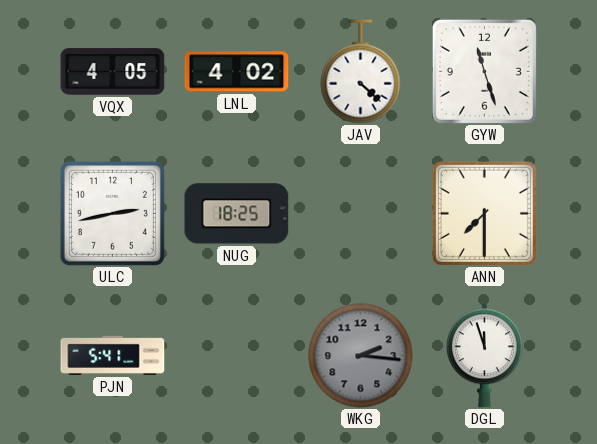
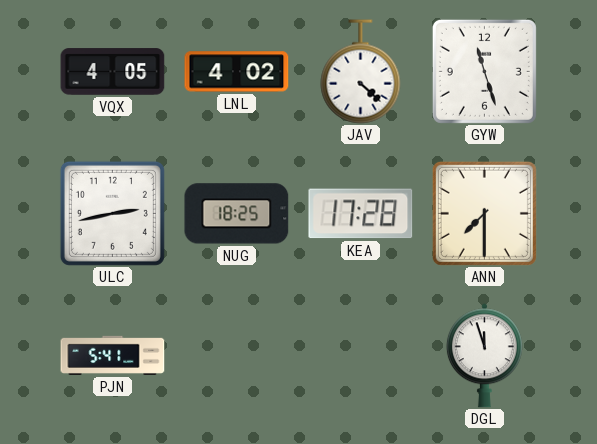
KEA: none -> 17:28 (361, 214)
WKG: 2:16 -> none (361, 356)
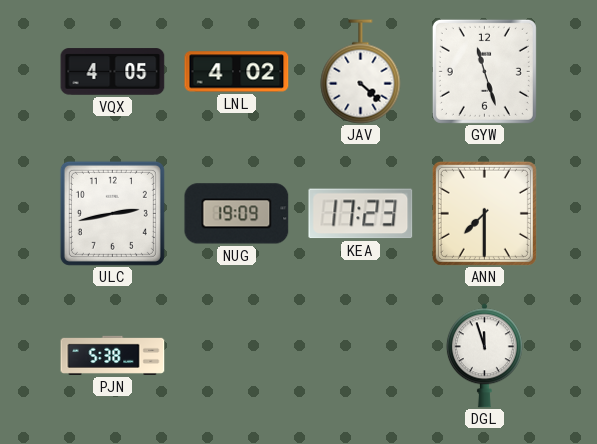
NUG: 18:25 -> 19:09 (237, 214)
KEA: 17:28 -> 17:23 (361, 214)
PJN: 5:41 -> 5:38 (113, 355)
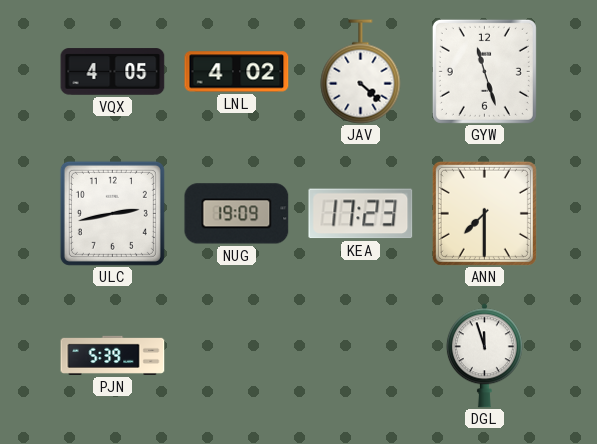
PJN: 5:38 -> 5:39 (113, 355)
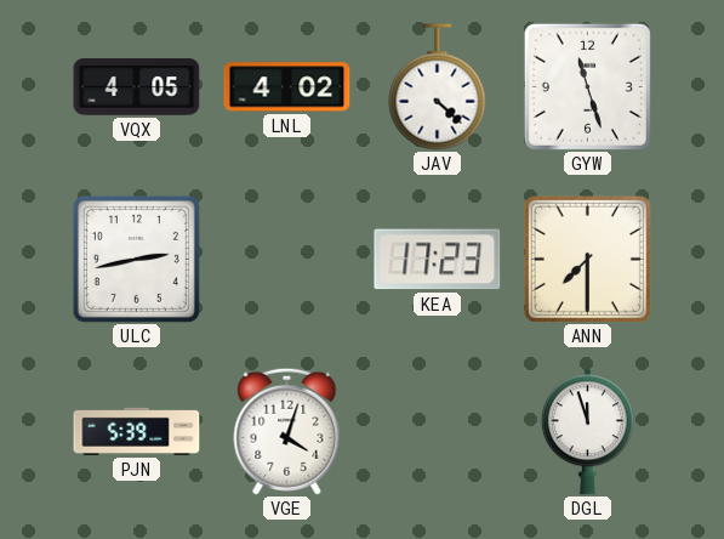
NUG: 19:09 -> none (237, 214)
VGE: none -> 4:03 (287, 431)
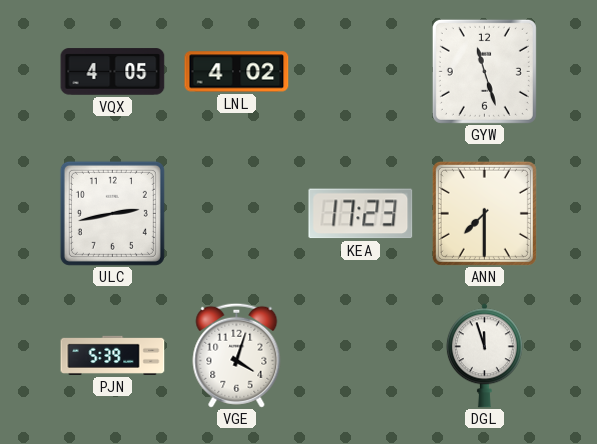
JAV: 4:22 -> none (438, 87)
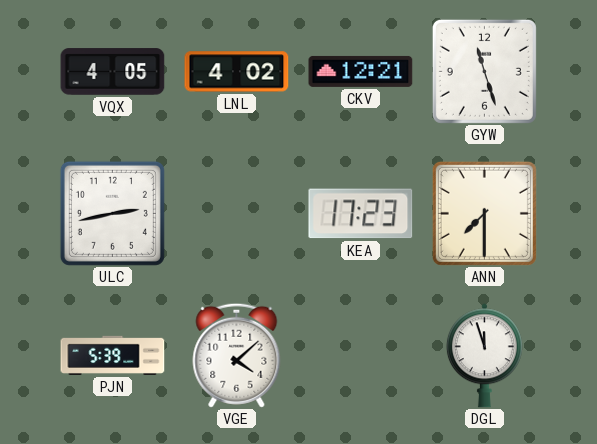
CKV: none -> 12:21 (361, 71)
VGE: 4:03 -> 4:08 (237, 355)
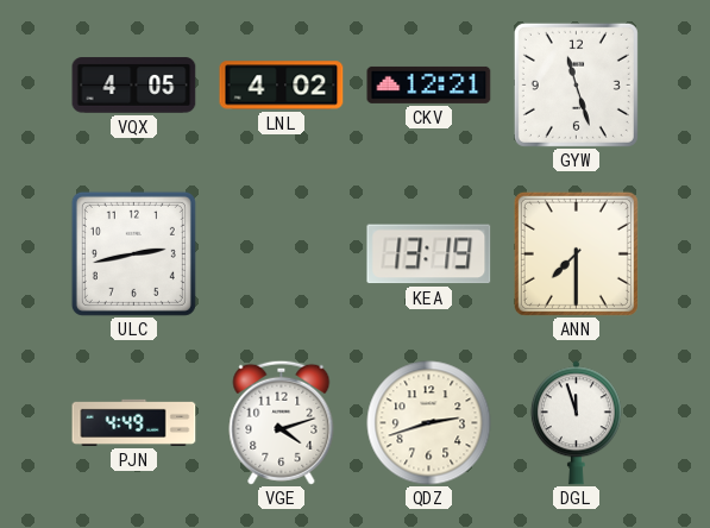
KEA: 17:23 -> 13:19 (429, 254)
PJN: 5:39 -> 4:49 (134, 422)
VGE: 4:08 -> 4:12 (282, 422)
QDZ: none -> 2:42 (429, 423)
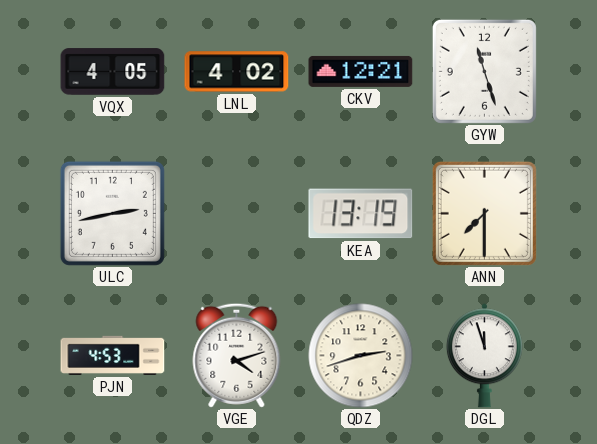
PJN: 4:49 -> 4:53 (113, 355)
